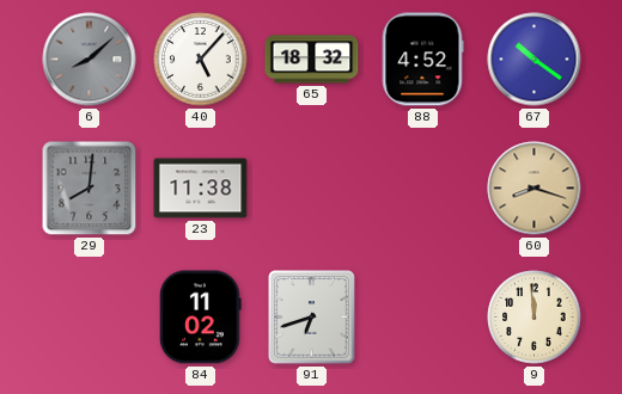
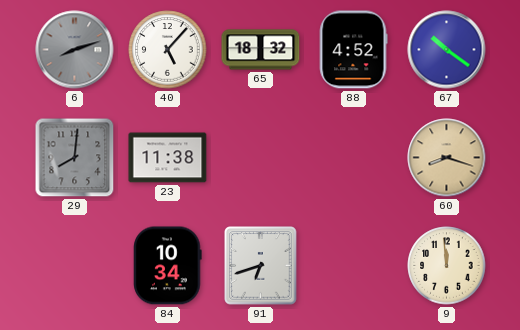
6: 8:08 -> 8:12 (75, 50)
84: 11:02 -> 10:34 (168, 266)
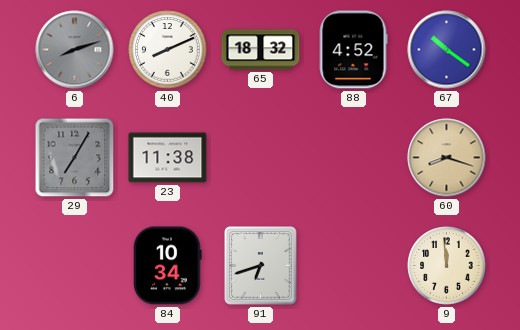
40: 5:07 -> 8:11 (168, 50)
29: 8:01 -> 7:05 (75, 158)
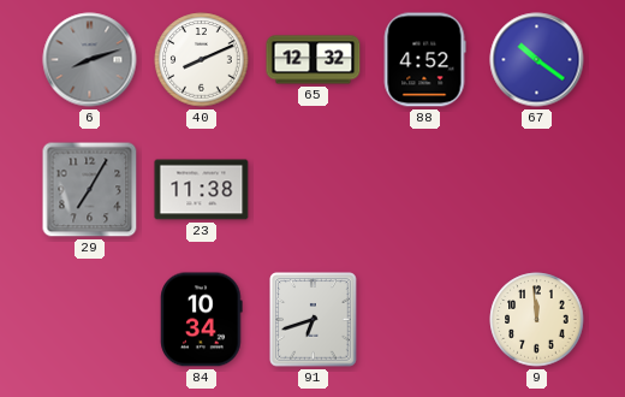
65: 18:32 -> 12:32 (314, 60)
60: 8:18 -> none (447, 158)
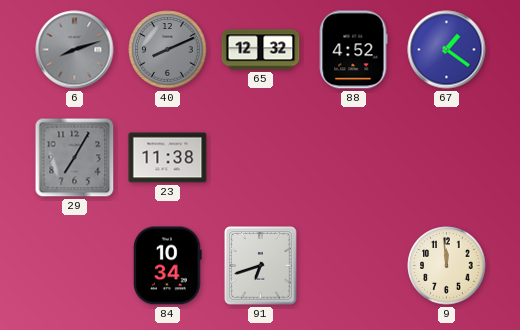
40 dial: white -> grey (168, 50)
67: 10:21 -> 1:21 (447, 50)
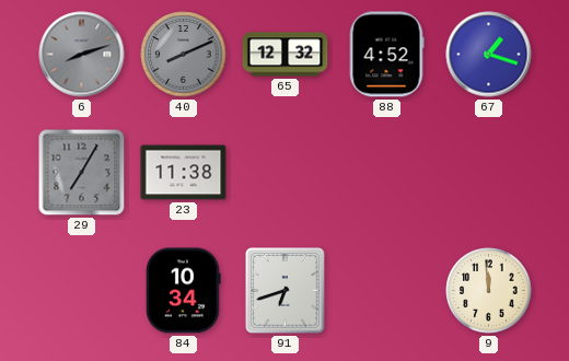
67: 1:21 -> 1:18 (489, 55)
